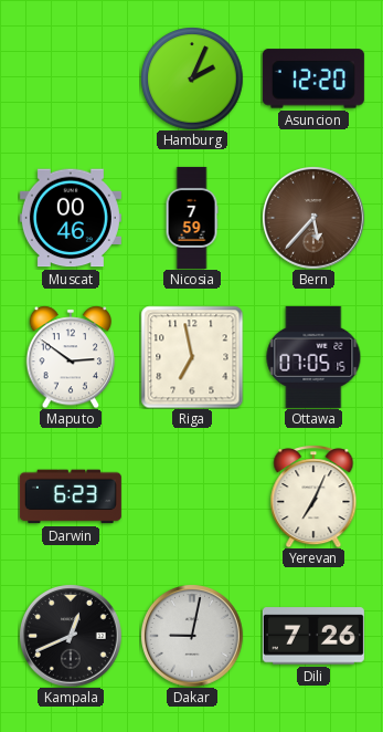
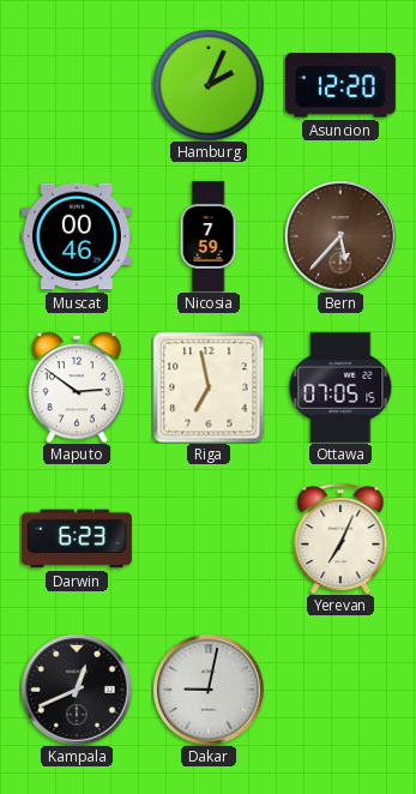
Dili: 7:26 -> none (313, 636)
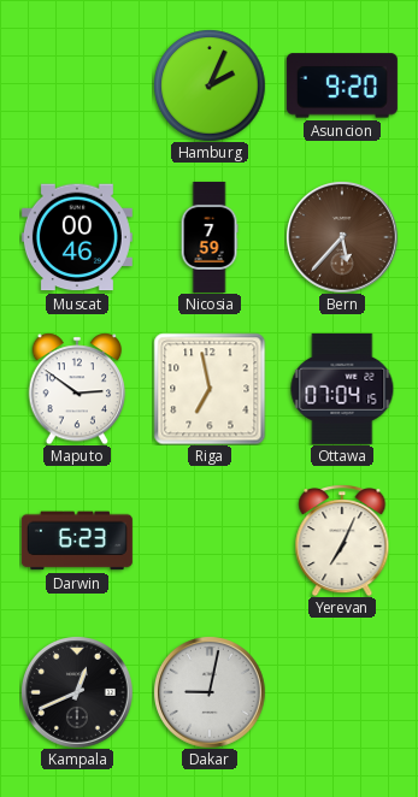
Asuncion: 12:20 -> 9:20 (342, 85)
Ottawa: 07:05 -> 07:04 (342, 389)
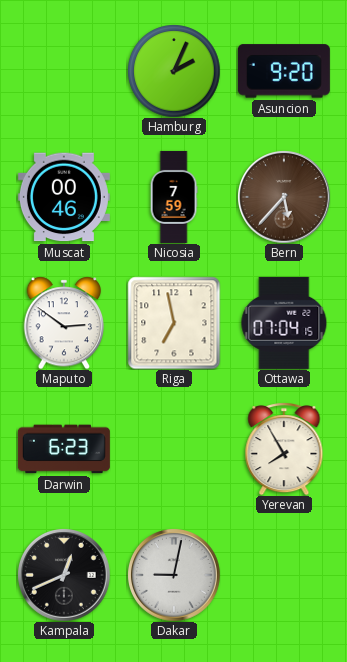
Yerevan: 7:04 -> 7:55 (284, 449)
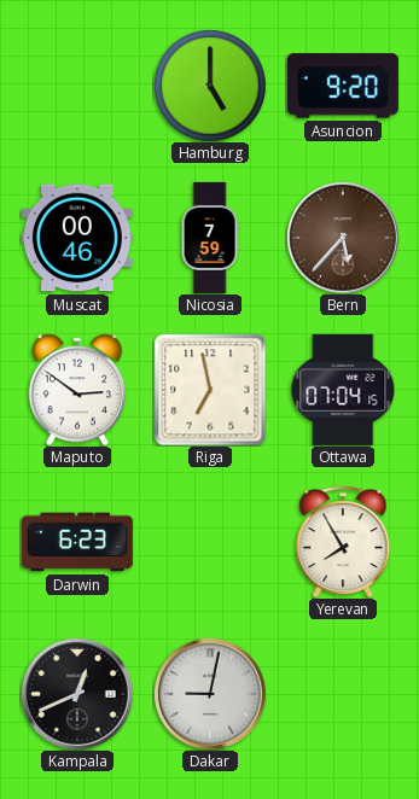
Hamburg: 2:04 -> 5:00 (210, 86)
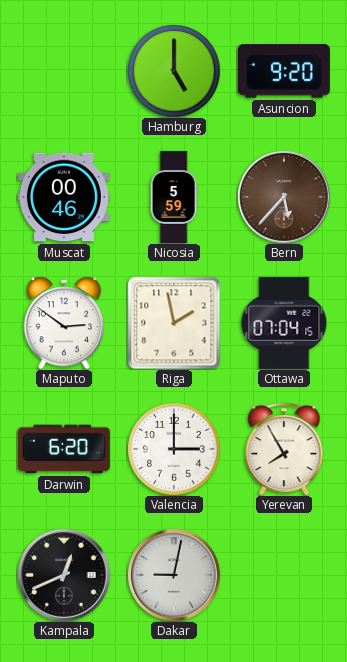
Nicosia: 7:59 -> 5:59 (174, 197)
Riga: 6:58 -> 1:58 (174, 323)
Darwin: 6:23 -> 6:20 (64, 449)
Valencia: none -> 3:00 (174, 449)
